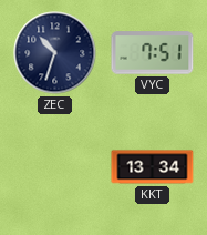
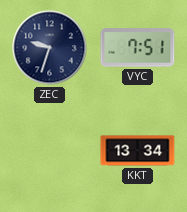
ZEC: 10:33 -> 9:33 (50, 48)
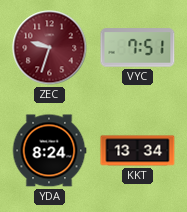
ZEC dial: navy -> burgundy (50, 48)
YDA: none -> 8:24 (49, 151)
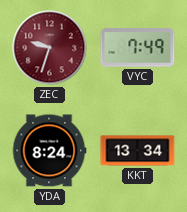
VYC: 7:51 -> 7:49 (138, 48)
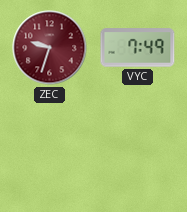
YDA: 8:24 -> none (49, 151)
KKT: 13:34 -> none (138, 151)
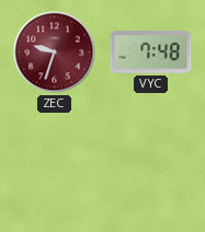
VYC: 7:49 -> 7:48 (151, 53)
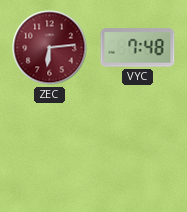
ZEC: 9:33 -> 6:14 (50, 48)
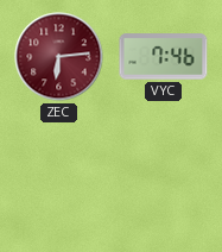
VYC: 7:48 -> 7:46 (164, 57)
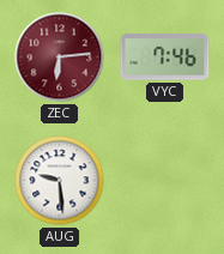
AUG: none -> 9:29 (60, 181)
